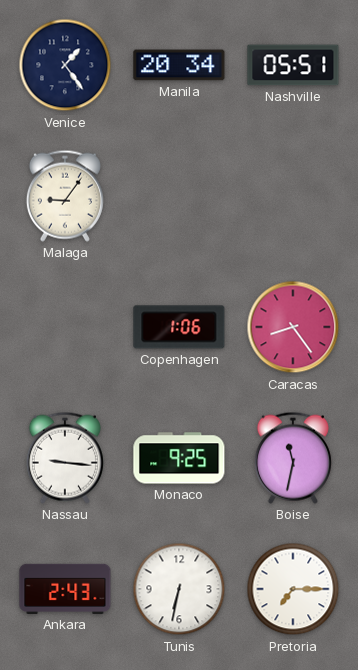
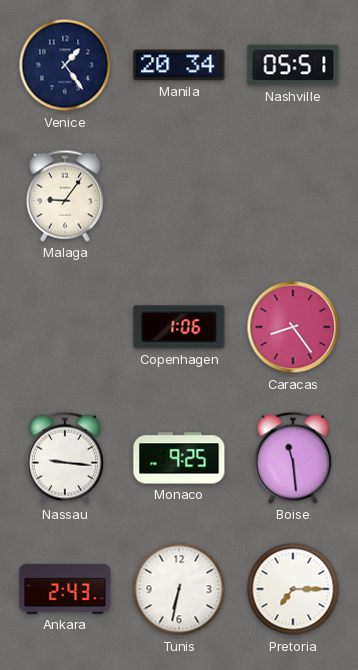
Boise: 11:32 -> 11:29 (293, 458)
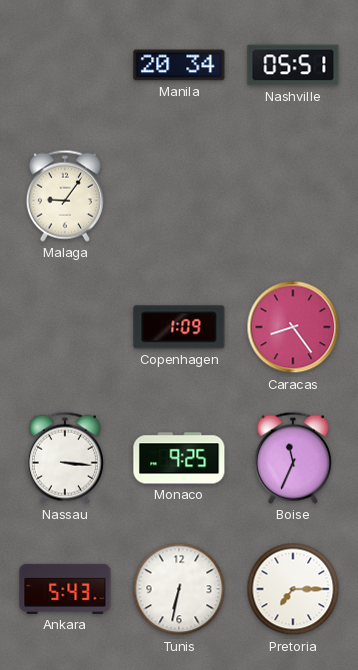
Venice: 1:24 -> none (65, 65)
Copenhagen: 1:06 -> 1:09 (179, 327)
Nassau: 9:16 -> 3:16 (65, 458)
Boise: 11:29 -> 11:34 (293, 458)
Ankara: 2:43 -> 5:43 (65, 589)
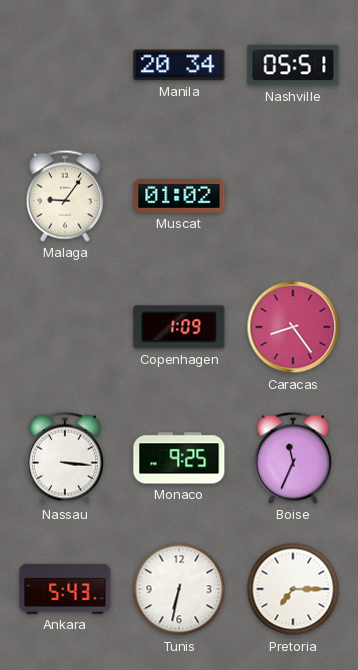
Muscat: none -> 01:02 (179, 196)
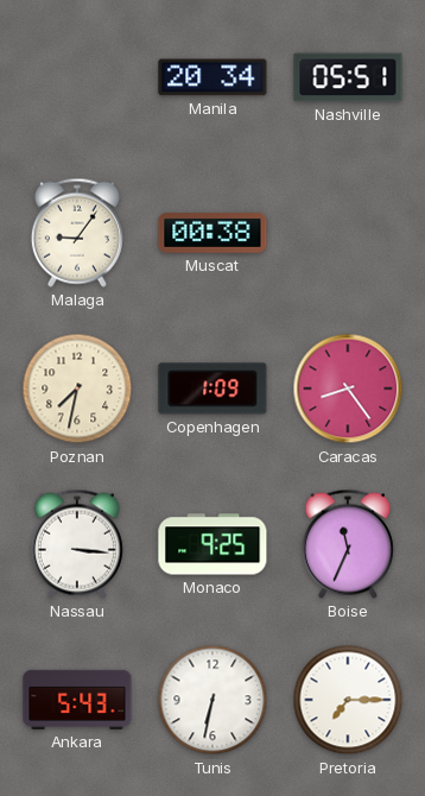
Muscat: 01:02 -> 00:38 (213, 233)
Poznan: none -> 7:32 (77, 388)
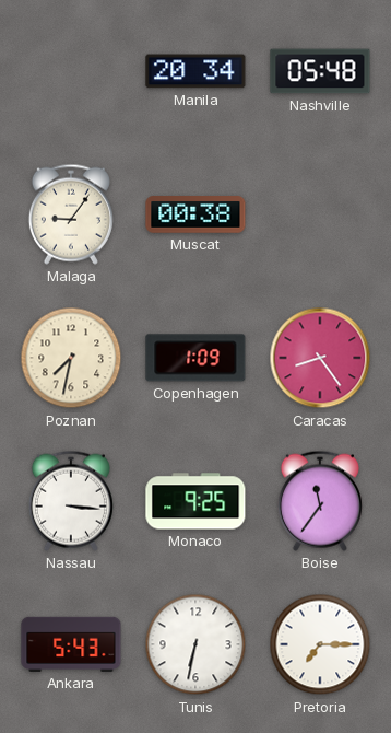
Nashville: 05:51 -> 05:48 (320, 71)
Boise: 11:34 -> 11:36 (320, 501)
